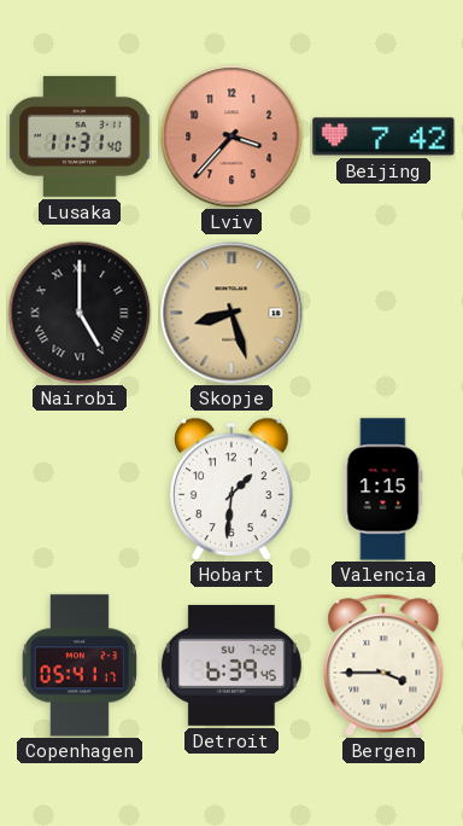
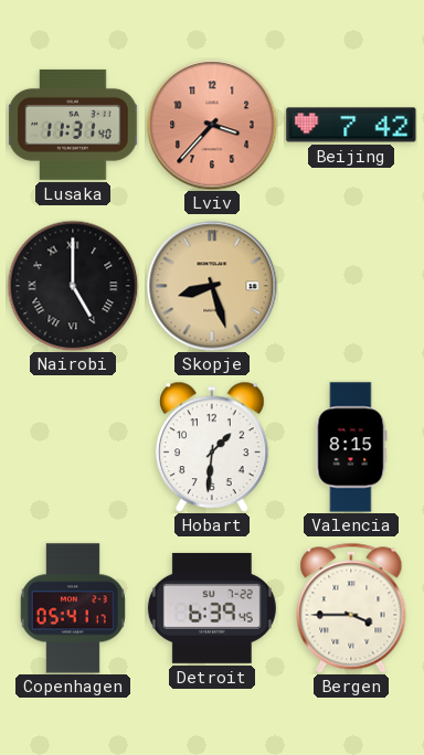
Valencia: 1:15 -> 8:15 (351, 447)
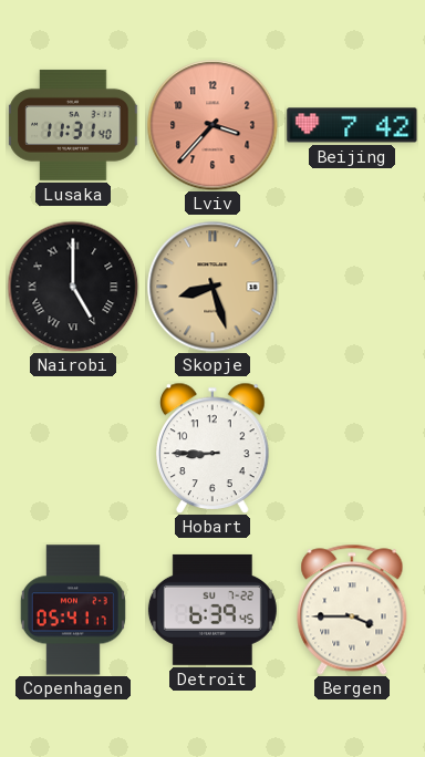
Hobart: 1:31 -> 8:45 (214, 447)
Valencia: 8:15 -> none (351, 447)
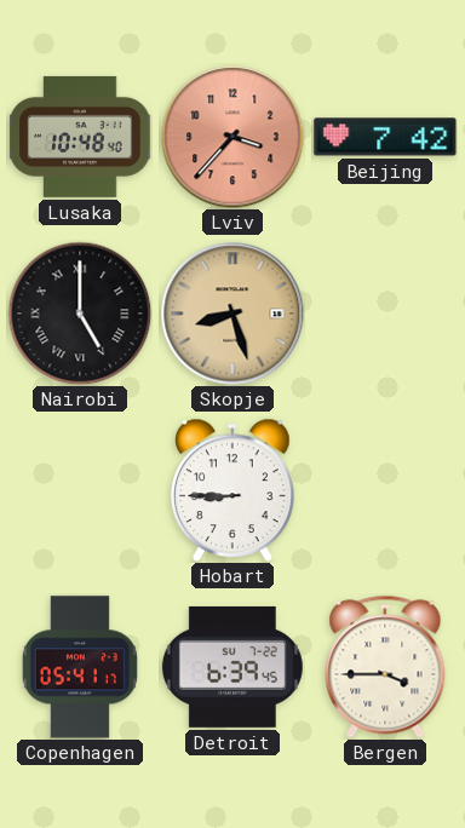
Lusaka: 11:31 -> 10:48 (80, 137)
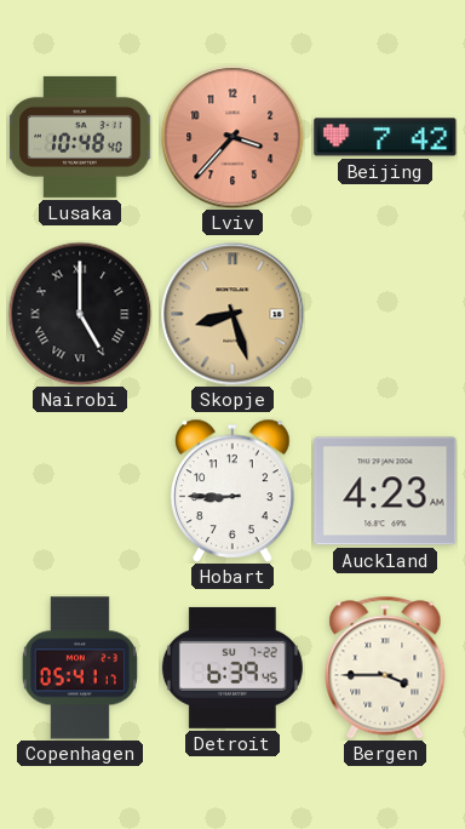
Auckland: none -> 4:23 (385, 491)
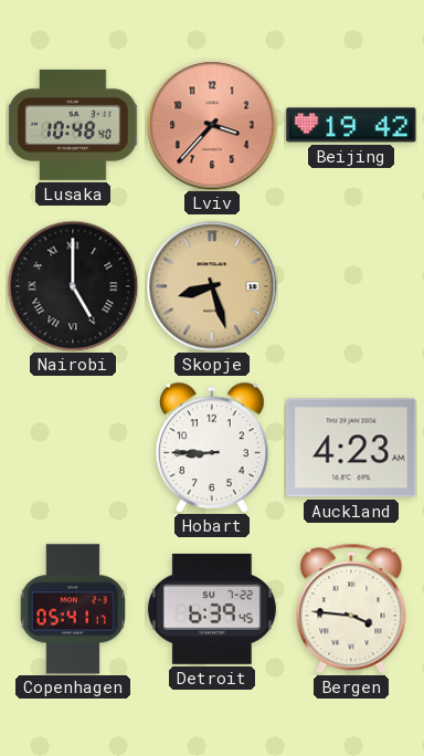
Beijing: 7:42 -> 19:42 (351, 125)
Bergen: 3:45 -> 3:46 (351, 609)
